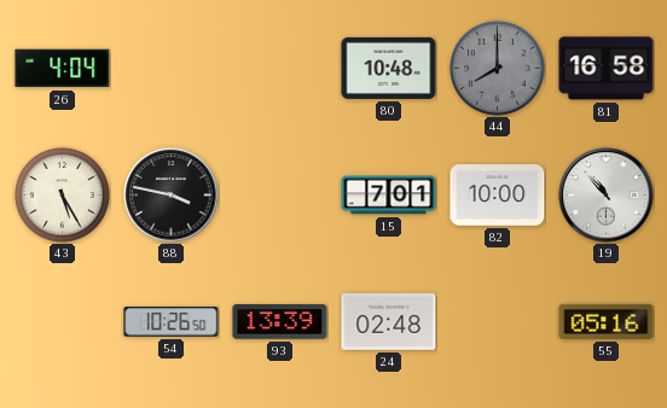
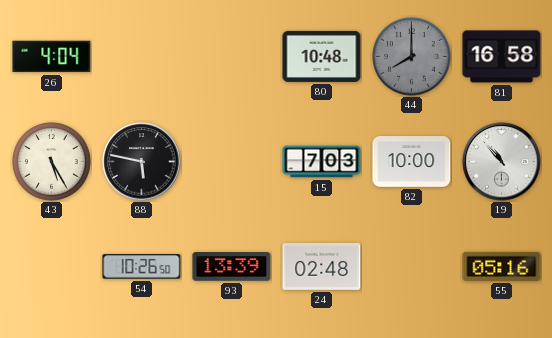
88: 3:47 -> 5:47 (142, 162)
15: 7:01 -> 7:03 (322, 162)
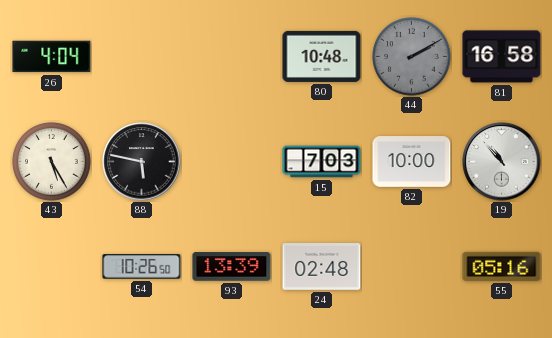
44: 8:00 -> 2:10 (412, 57)
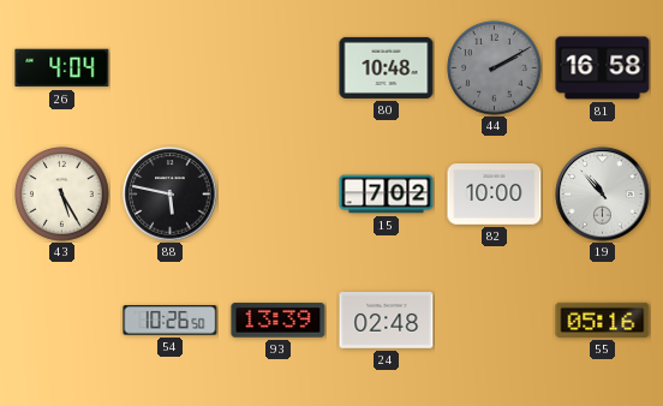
15: 7:03 -> 7:02 (387, 195)
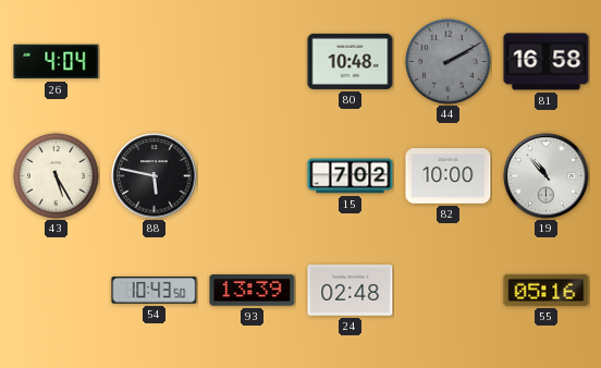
54: 10:26 -> 10:43 (155, 291)
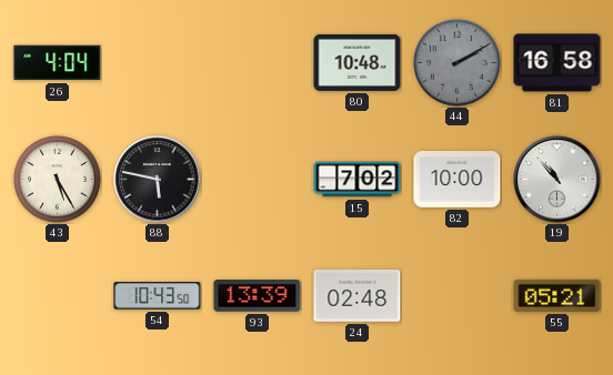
55: 05:16 -> 05:21 (557, 295)
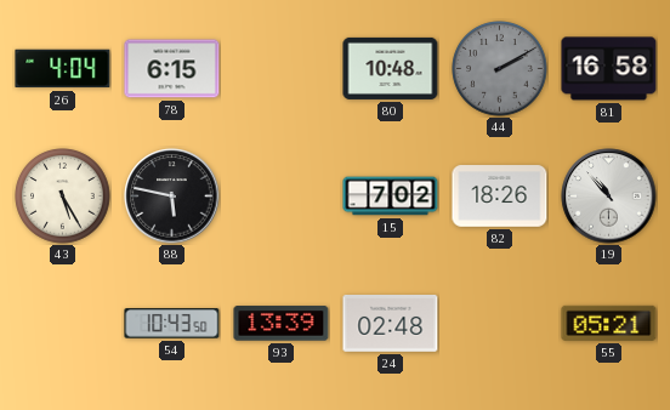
78: none -> 6:15 (172, 69)
82: 10:00 -> 18:26 (500, 197)
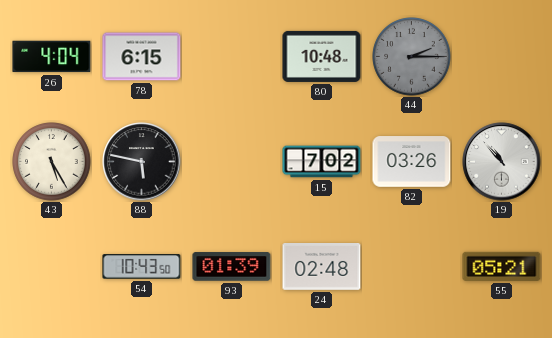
44: 2:10 -> 2:15 (412, 57)
81: 16:58 -> none (609, 69)
82: 18:26 -> 03:26 (412, 162)
93: 13:39 -> 01:39 (232, 267)
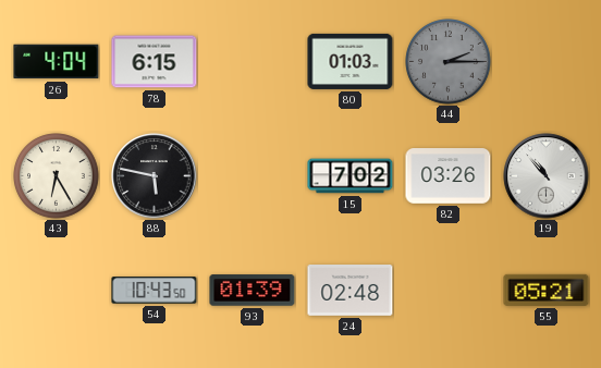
80: 10:48 -> 01:03 (351, 61)
43: 5:25 -> 6:25 (57, 176)
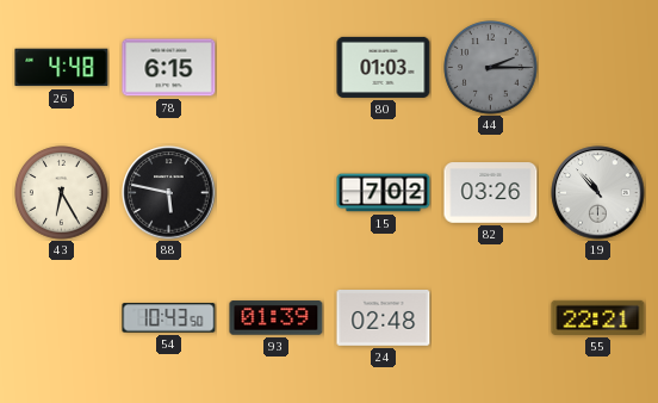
26: 4:04 -> 4:48 (62, 68)
55: 05:21 -> 22:21 (598, 317)
